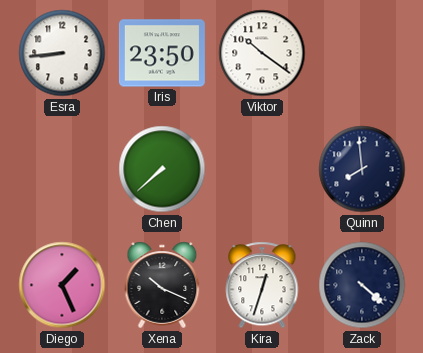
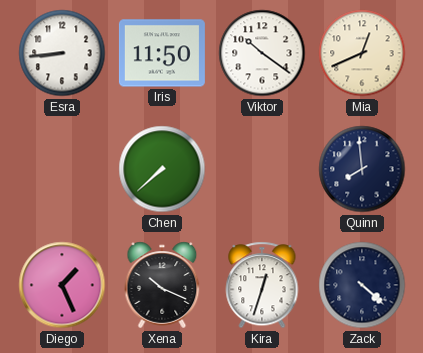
Iris: 23:50 -> 11:50 (162, 53)
Mia: none -> 12:41 (362, 53)
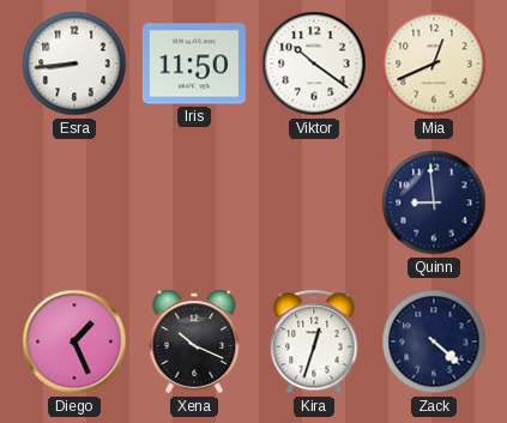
Chen: 7:38 -> none (162, 169)
Quinn: 7:59 -> 8:59 (434, 203)
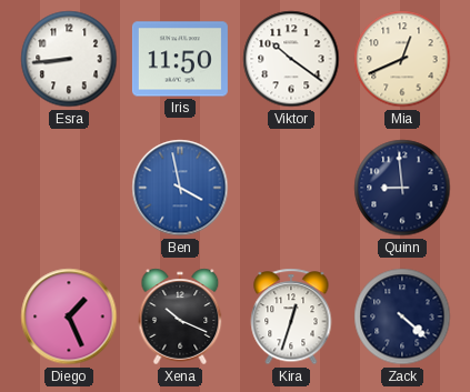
Ben: none -> 3:58 (180, 188)
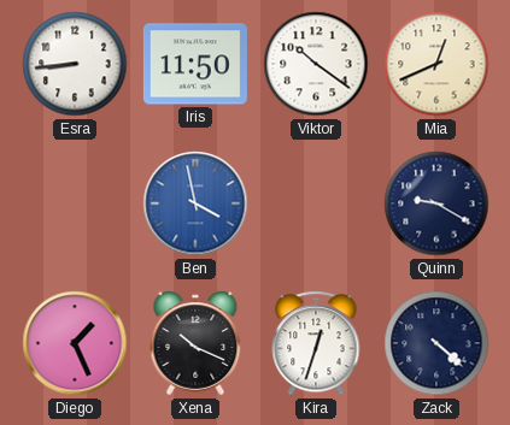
Quinn: 8:59 -> 9:20 (436, 203)
